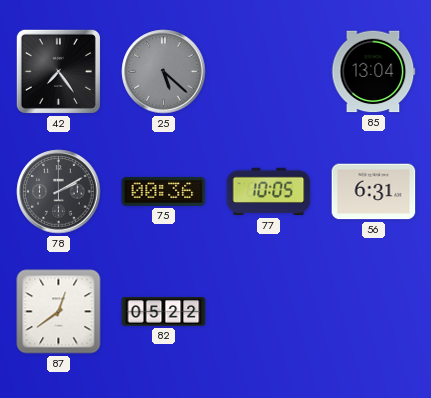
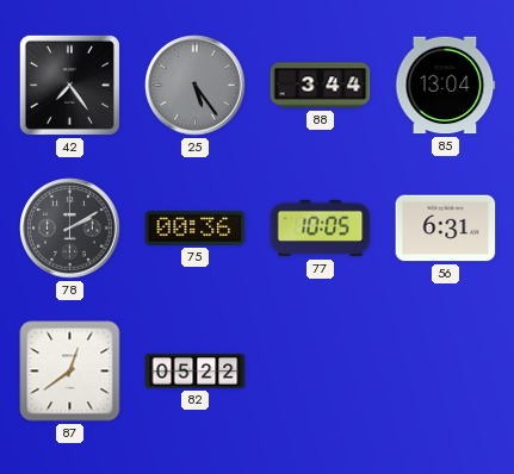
25: 5:22 -> 5:24 (196, 86)
88: none -> 3:44 (321, 86)
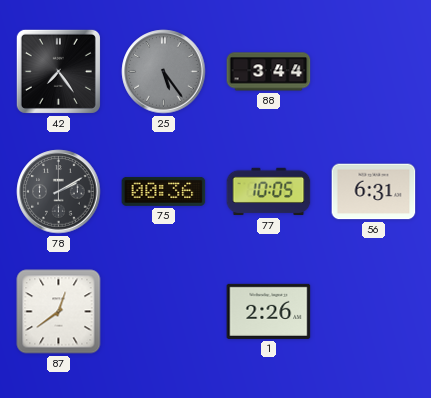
85: 13:04 -> none (446, 86)
82: 05:22 -> none (196, 372)
1: none -> 2:26 (269, 311)
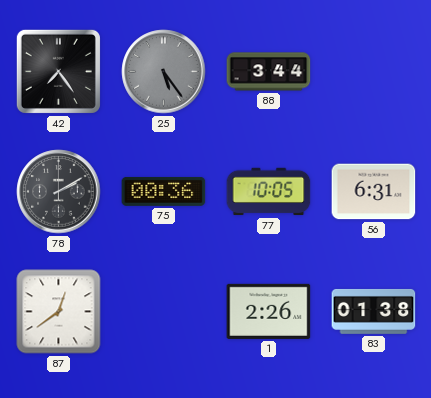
83: none -> 01:38 (374, 311)
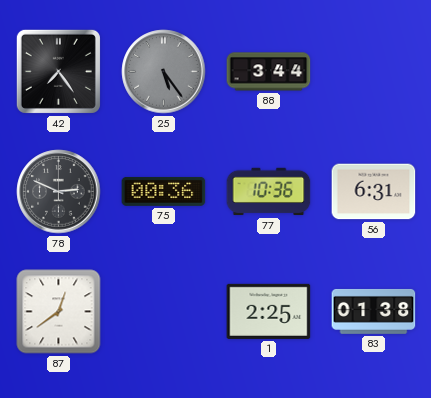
78: 2:10 -> 2:49 (59, 192)
77: 10:05 -> 10:36 (269, 192)
1: 2:26 -> 2:25 (269, 311)
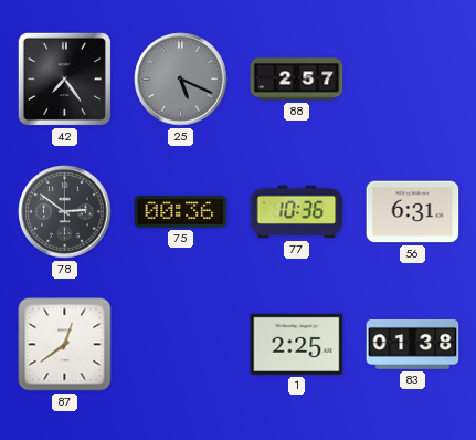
25: 5:24 -> 5:19 (181, 80)
88: 3:44 -> 2:57 (297, 80)
78: 2:49 -> 2:51 (65, 212)
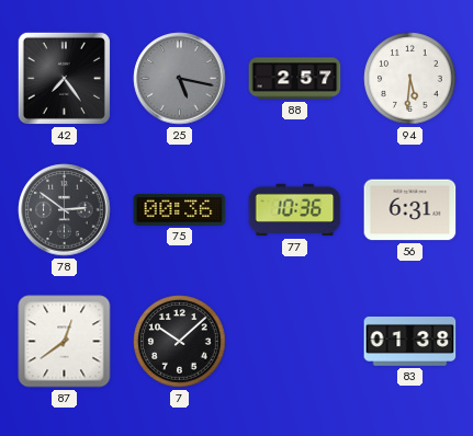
25: 5:19 -> 5:17 (180, 79)
94: none -> 5:31 (410, 79)
7: none -> 10:08 (180, 342)
1: 2:25 -> none (297, 344)
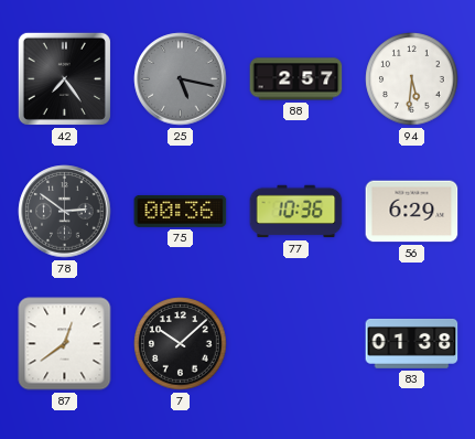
56: 6:31 -> 6:29 (412, 212)
